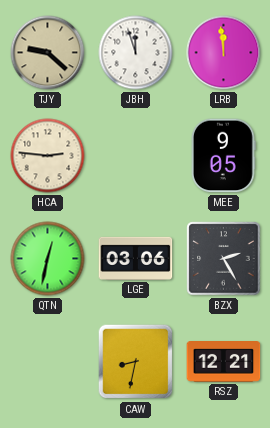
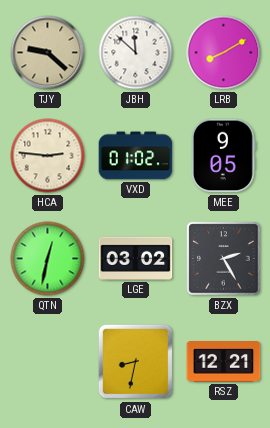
JBH: 11:57 -> 11:52 (136, 53)
LRB: 11:59 -> 8:10 (224, 53)
VXD: none -> 01:02 (136, 156)
LGE: 03:06 -> 03:02 (136, 258)
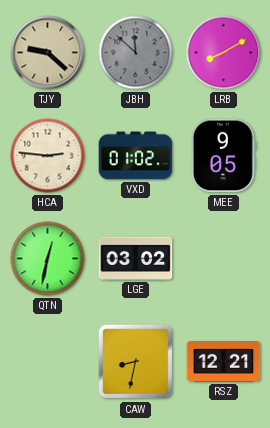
JBH dial: white -> grey (136, 53)
BZX: 2:25 -> none (224, 259)
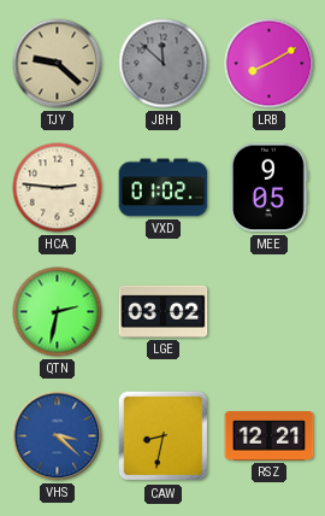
QTN: 12:32 -> 2:32 (58, 312)
VHS: none -> 3:22 (58, 436)
